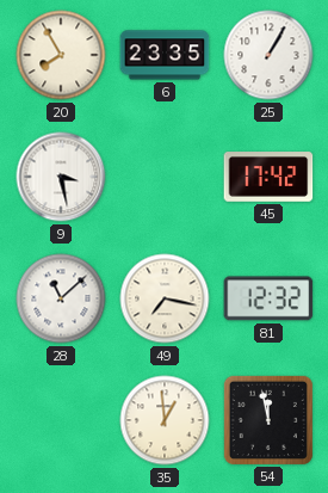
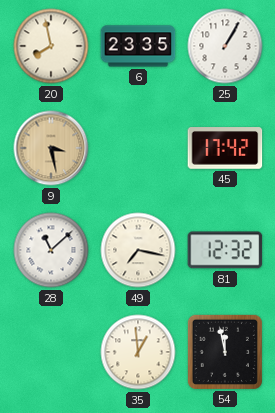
20: 7:55 -> 7:58 (51, 46)
9 dial: white -> champagne (51, 148)
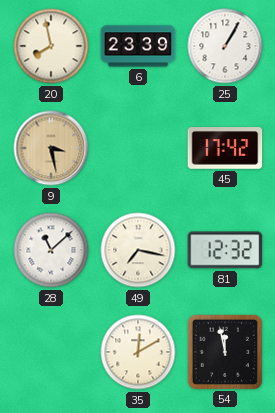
6: 23:35 -> 23:39 (138, 46)
35: 12:59 -> 12:10 (138, 352)
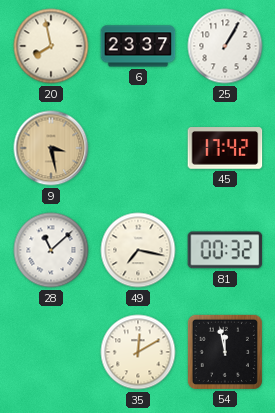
6: 23:39 -> 23:37 (138, 46)
81: 12:32 -> 00:32 (225, 250)
